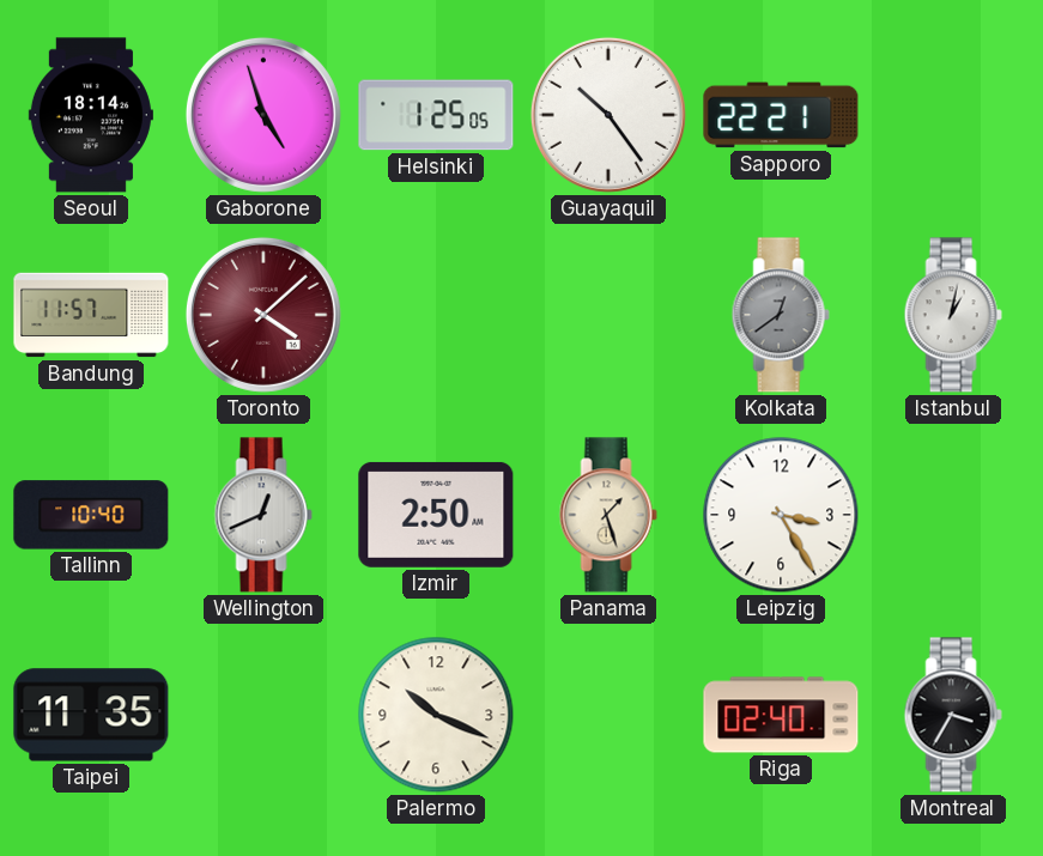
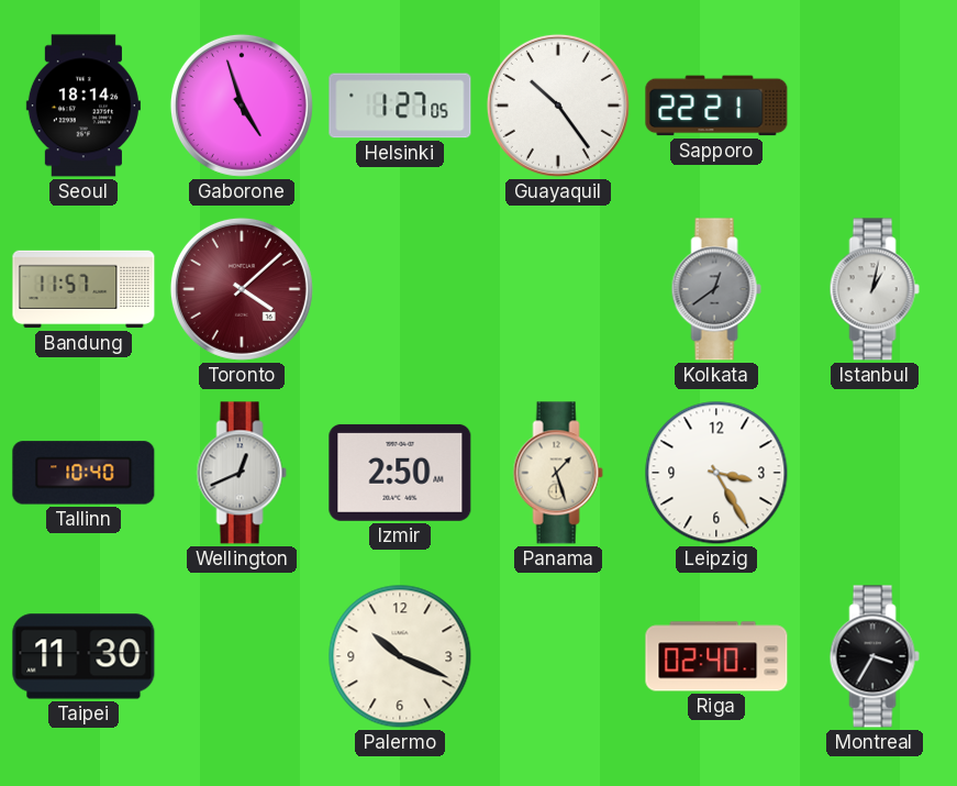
Helsinki: 1:25 -> 1:27 (400, 106)
Taipei: 11:35 -> 11:30 (84, 656)
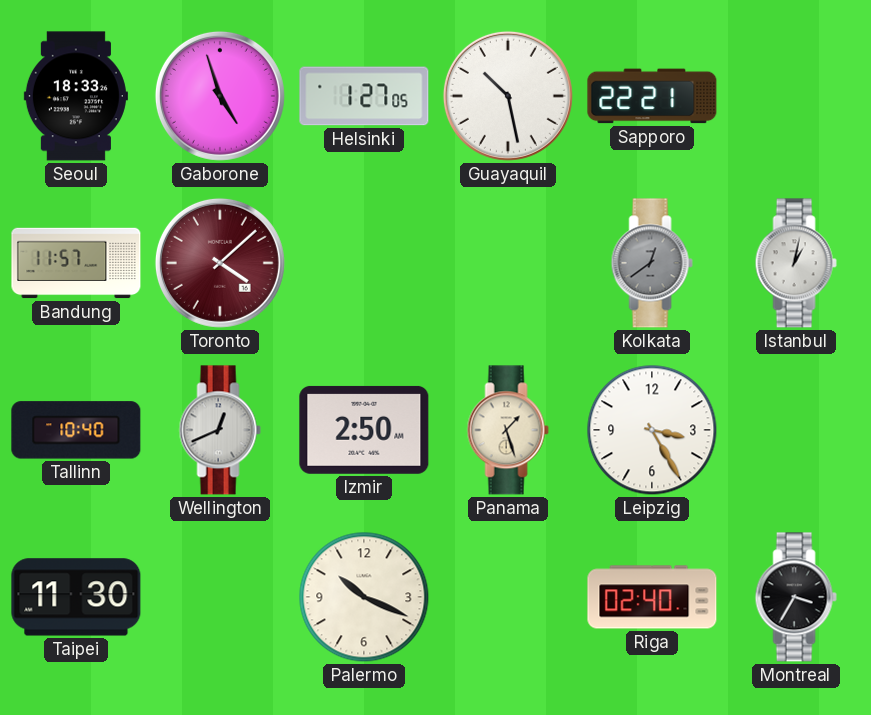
Seoul: 18:14 -> 18:33 (76, 96)
Guayaquil: 10:24 -> 10:28 (508, 96)
